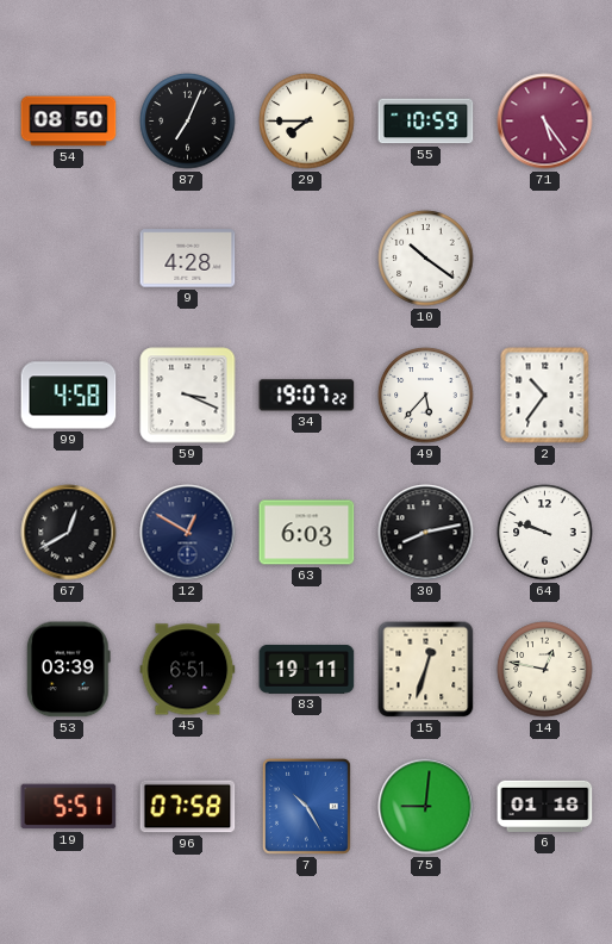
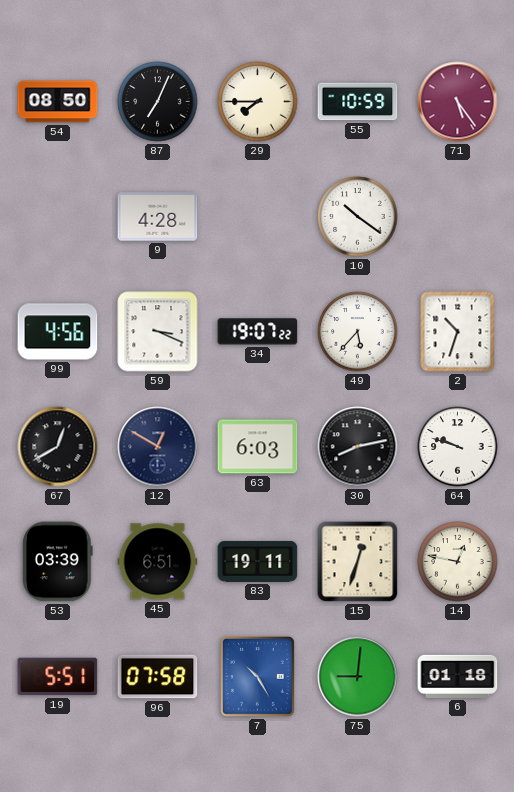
99: 4:58 -> 4:56 (58, 332)
2: 10:36 -> 10:33 (458, 332)
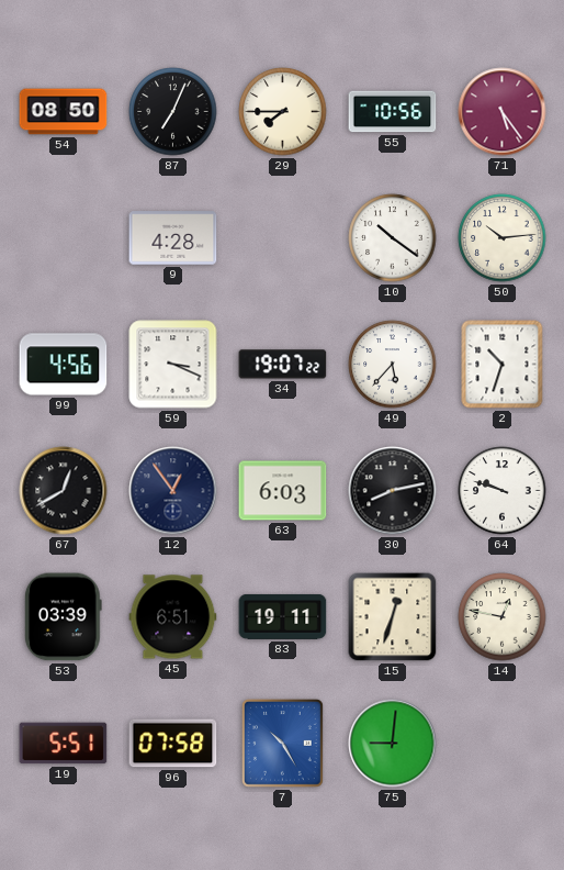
55: 10:59 -> 10:56 (393, 112)
50: none -> 10:14 (503, 238)
12: 12:50 -> 12:54 (173, 491)
6: 01:18 -> none (458, 676)
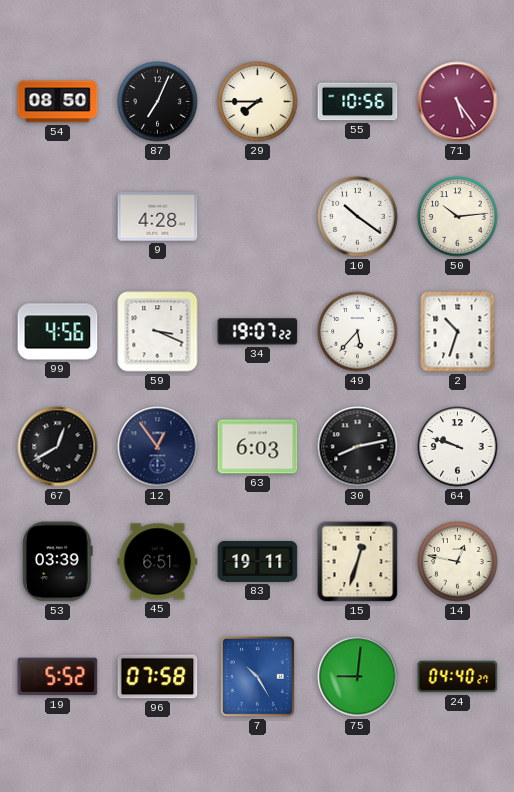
19: 5:51 -> 5:52 (58, 677)
24: none -> 04:40 (458, 677)
